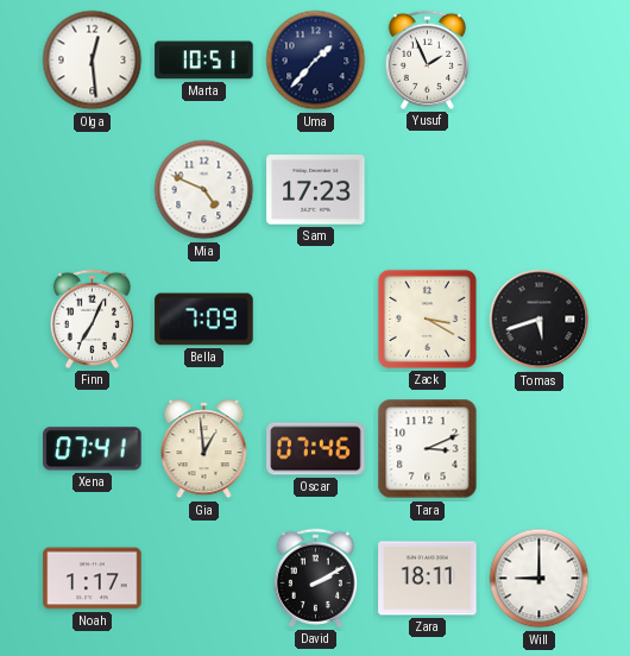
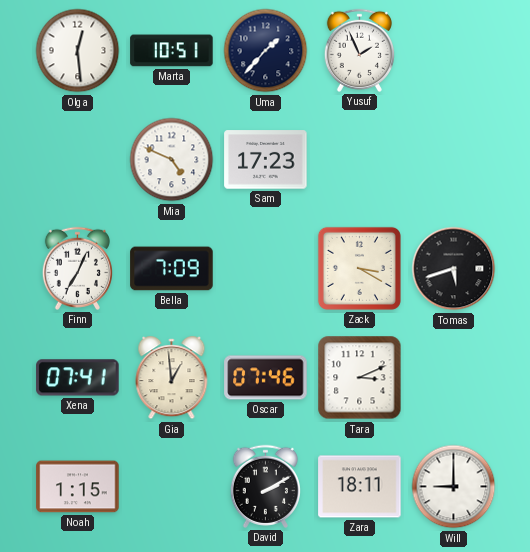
Noah: 1:17 -> 1:15 (78, 487)
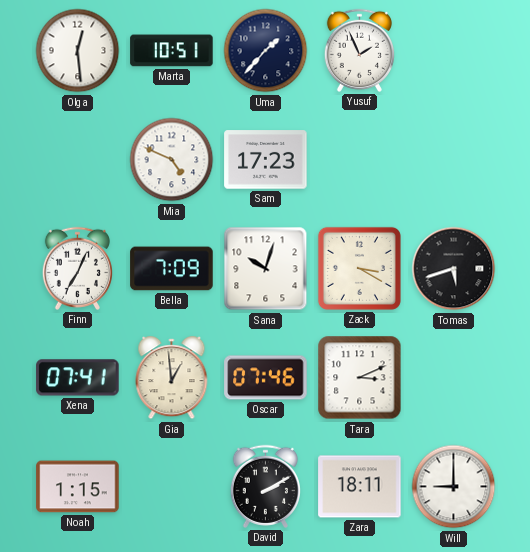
Sana: none -> 10:03 (266, 269)
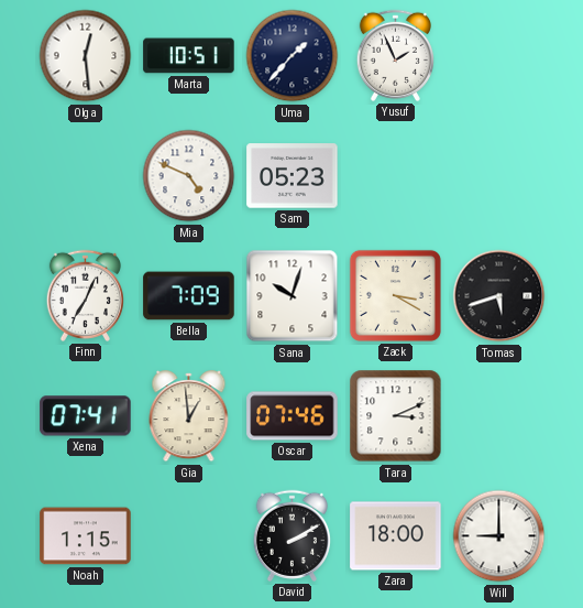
Sam: 17:23 -> 05:23 (293, 176)
Zara: 18:11 -> 18:00 (396, 536)
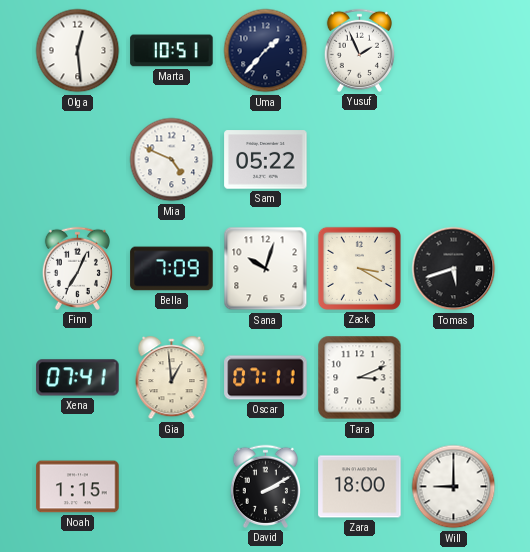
Sam: 05:23 -> 05:22 (266, 160)
Oscar: 07:46 -> 07:11 (266, 378)
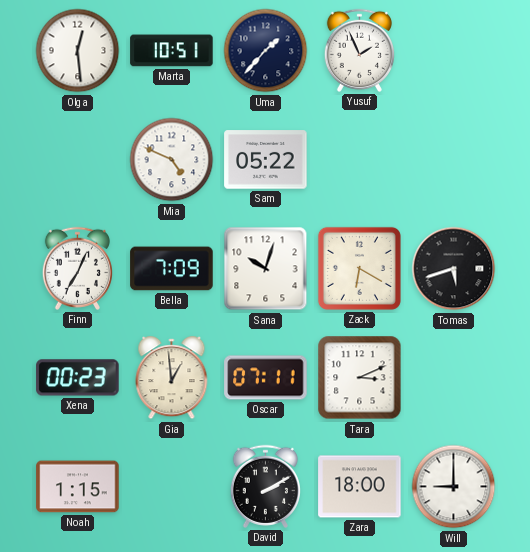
Zack: 3:20 -> 6:20 (359, 268)
Xena: 07:41 -> 00:23 (78, 378)
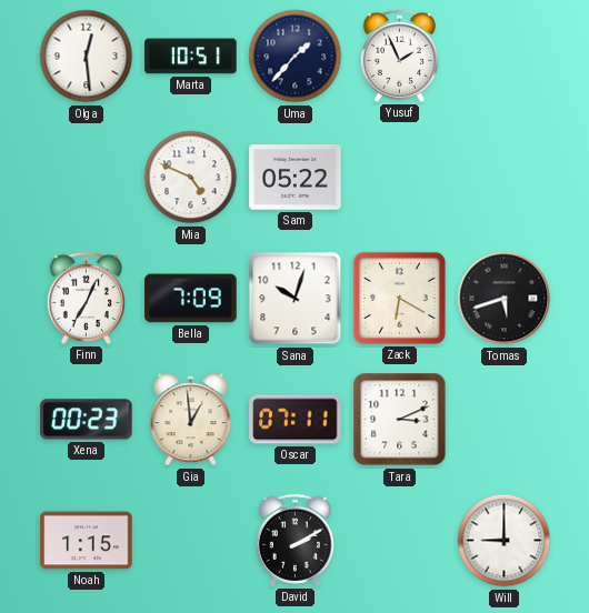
Zara: 18:00 -> none (360, 487)
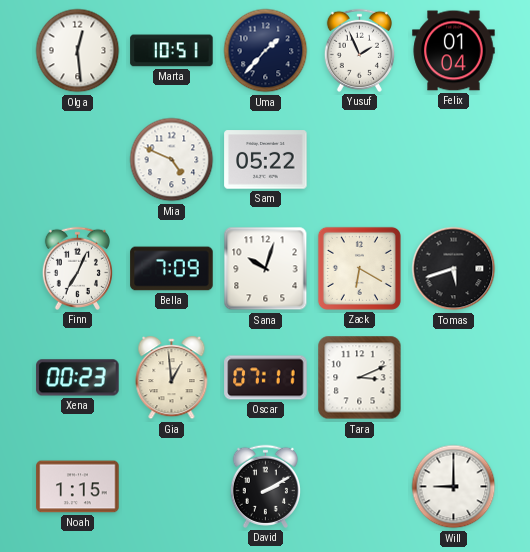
Felix: none -> 01:04 (454, 51)
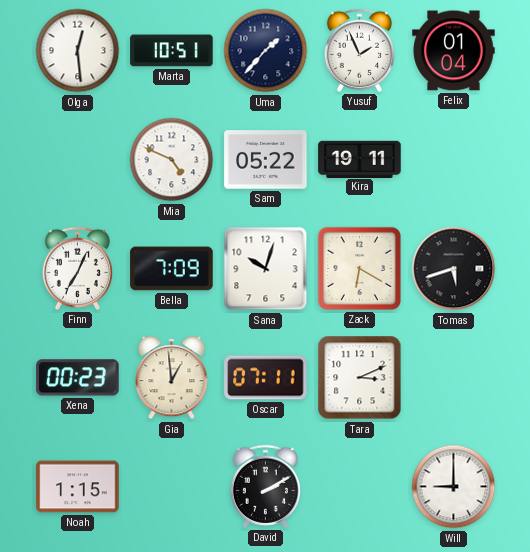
Kira: none -> 19:11 (360, 159)
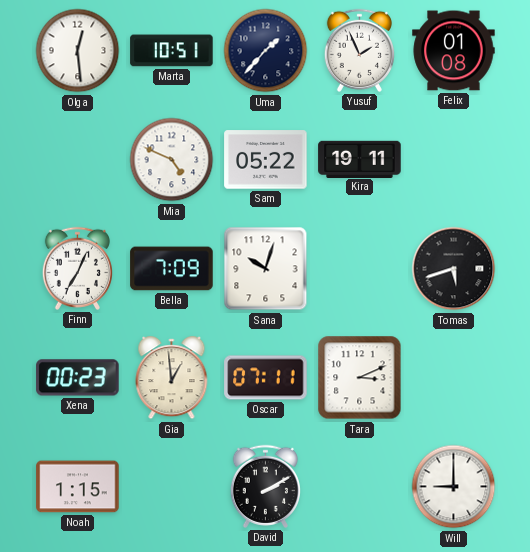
Felix: 01:04 -> 01:08 (454, 51)
Zack: 6:20 -> none (359, 268)
